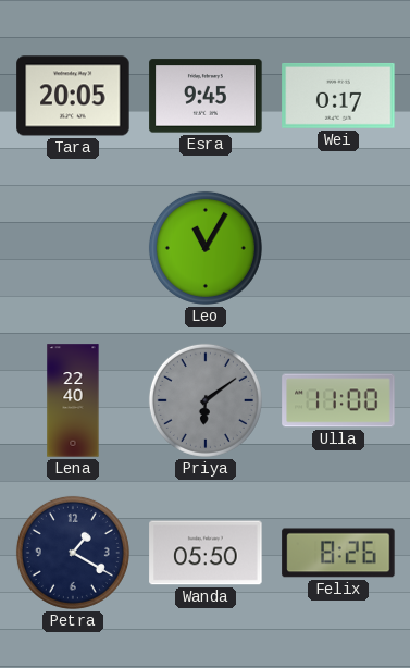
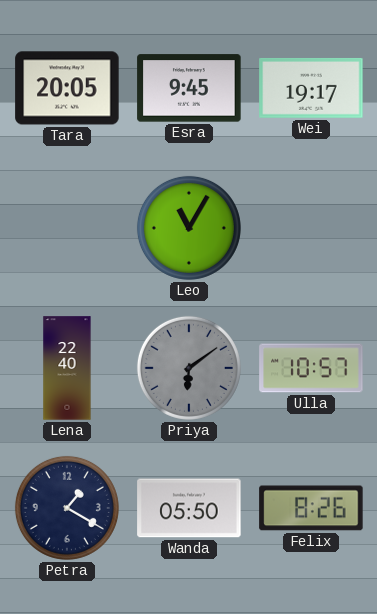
Wei: 0:17 -> 19:17 (311, 88)
Ulla: 11:00 -> 10:57 (311, 368)
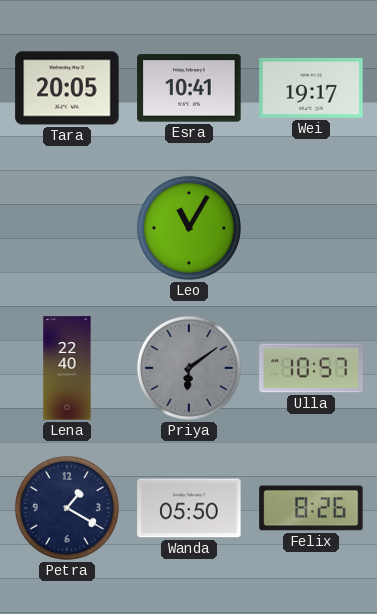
Esra: 9:45 -> 10:41 (189, 88)
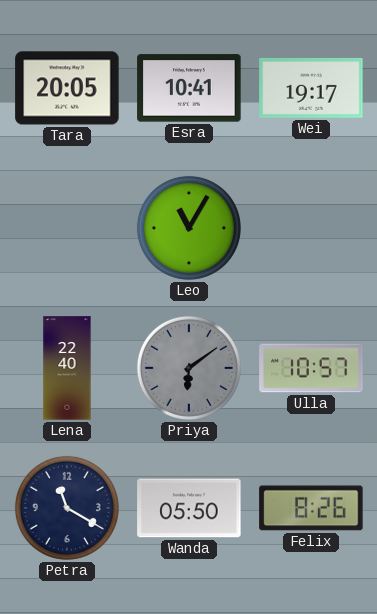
Petra: 1:20 -> 11:20 (67, 508)
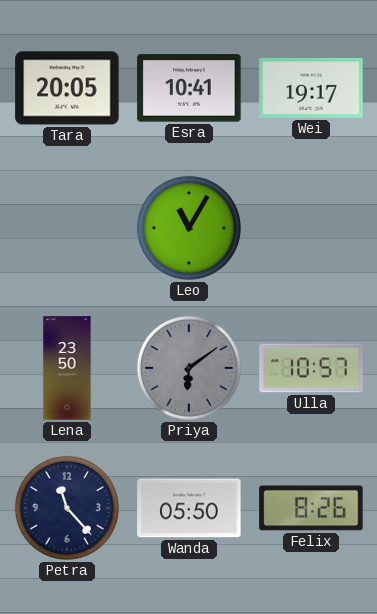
Lena: 22:40 -> 23:50 (67, 368)
Petra: 11:20 -> 11:23 (67, 508)
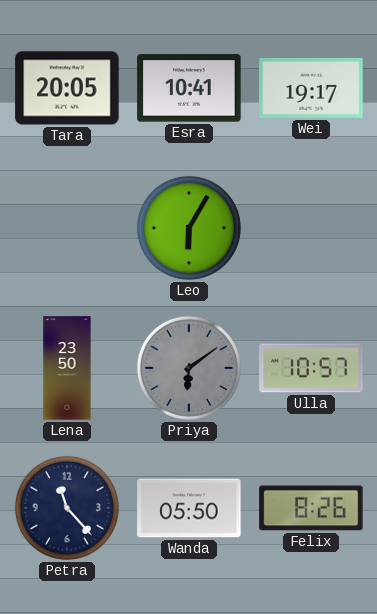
Leo: 11:05 -> 6:05 (189, 228)
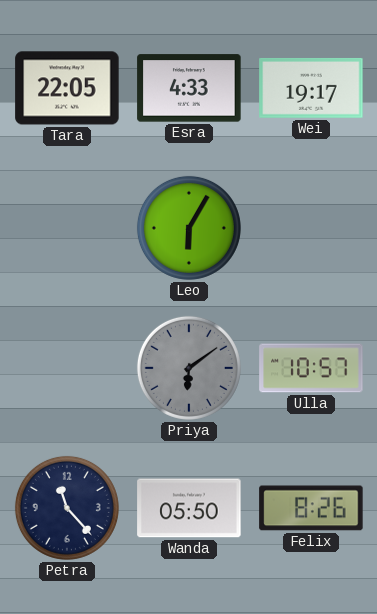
Tara: 20:05 -> 22:05 (67, 88)
Esra: 10:41 -> 4:33 (189, 88)
Lena: 23:50 -> none (67, 368)
